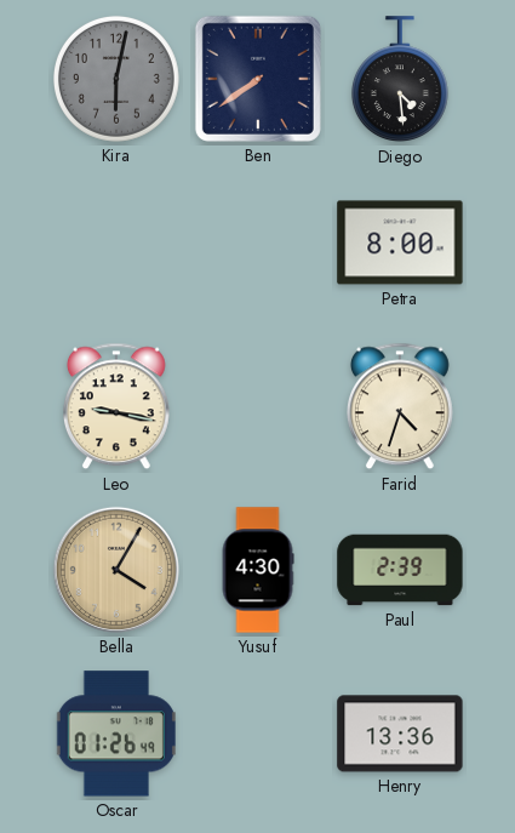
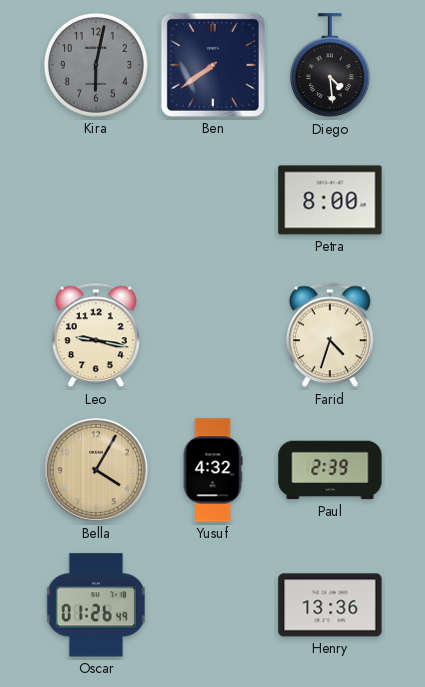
Yusuf: 4:30 -> 4:32 (213, 470)
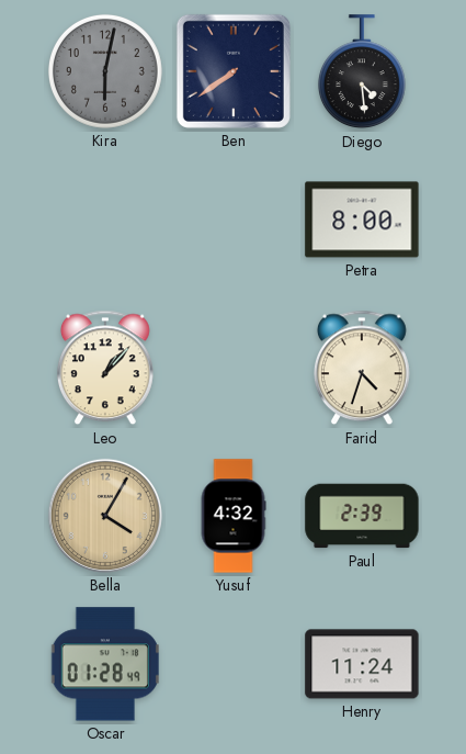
Leo: 9:17 -> 1:07 (105, 368)
Oscar: 01:26 -> 01:28 (105, 664)
Henry: 13:36 -> 11:24 (362, 664)
